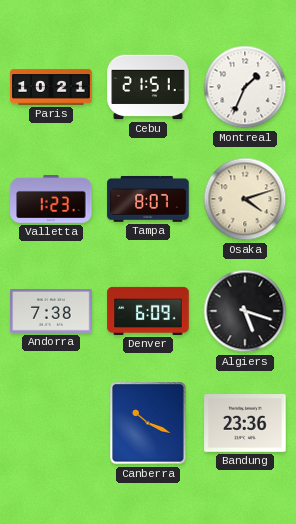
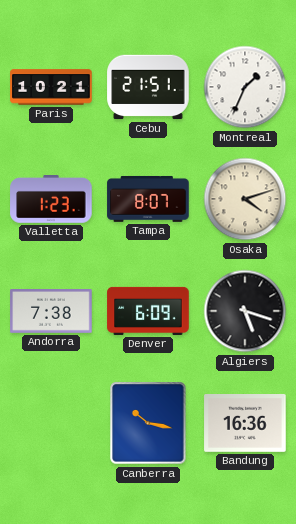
Canberra: 10:19 -> 10:17 (148, 423)
Bandung: 23:36 -> 16:36 (245, 424)
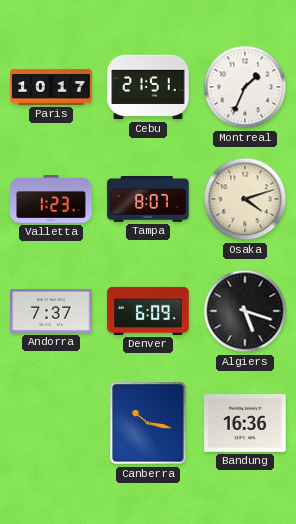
Paris: 10:21 -> 10:17 (51, 87)
Andorra: 7:38 -> 7:37 (51, 312)
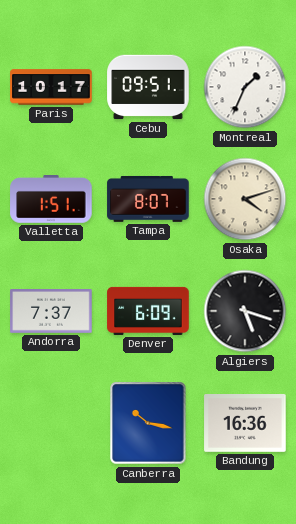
Cebu: 21:51 -> 09:51 (148, 87)
Valletta: 1:23 -> 1:51 (51, 200)
